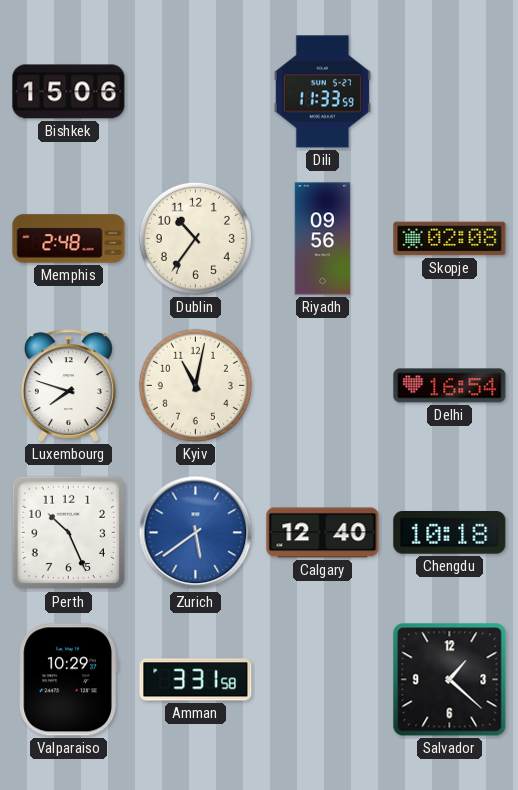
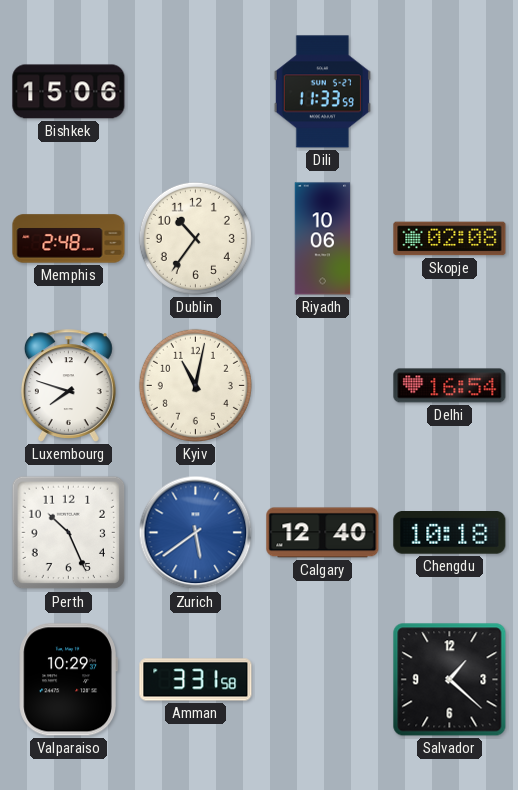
Riyadh: 09:56 -> 10:06 (323, 239)
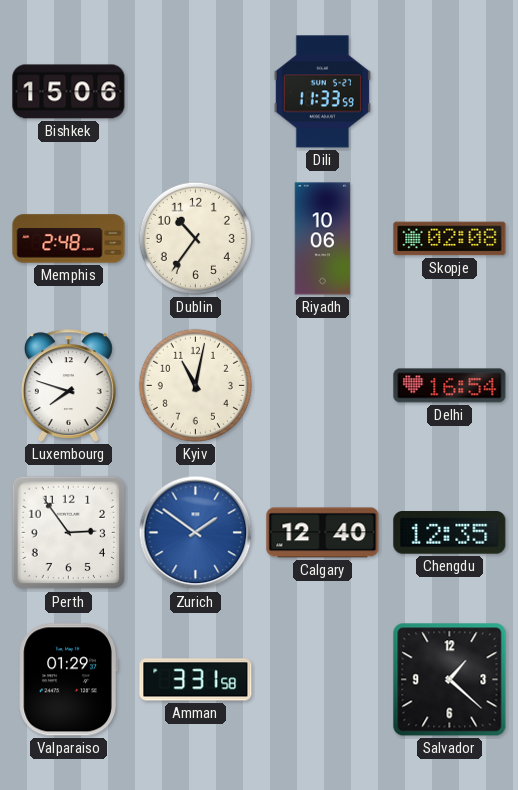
Perth: 10:26 -> 2:54 (69, 533)
Zurich: 5:39 -> 1:51 (196, 533)
Chengdu: 10:18 -> 12:35 (450, 533)
Valparaiso: 10:29 -> 01:29 (68, 680)
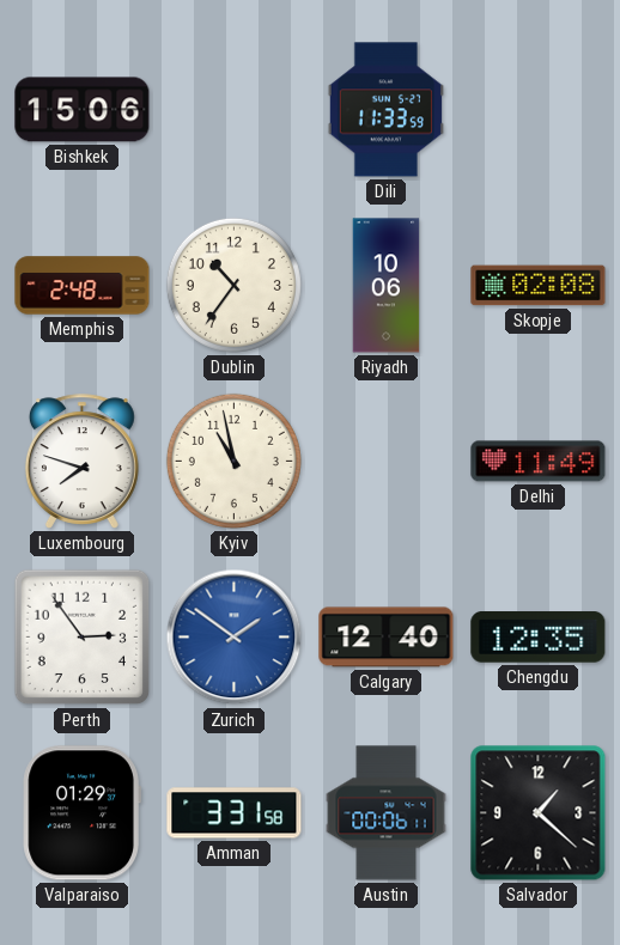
Kyiv: 11:02 -> 10:58 (233, 461)
Delhi: 16:54 -> 11:49 (539, 462)
Austin: none -> 00:06 (387, 813)
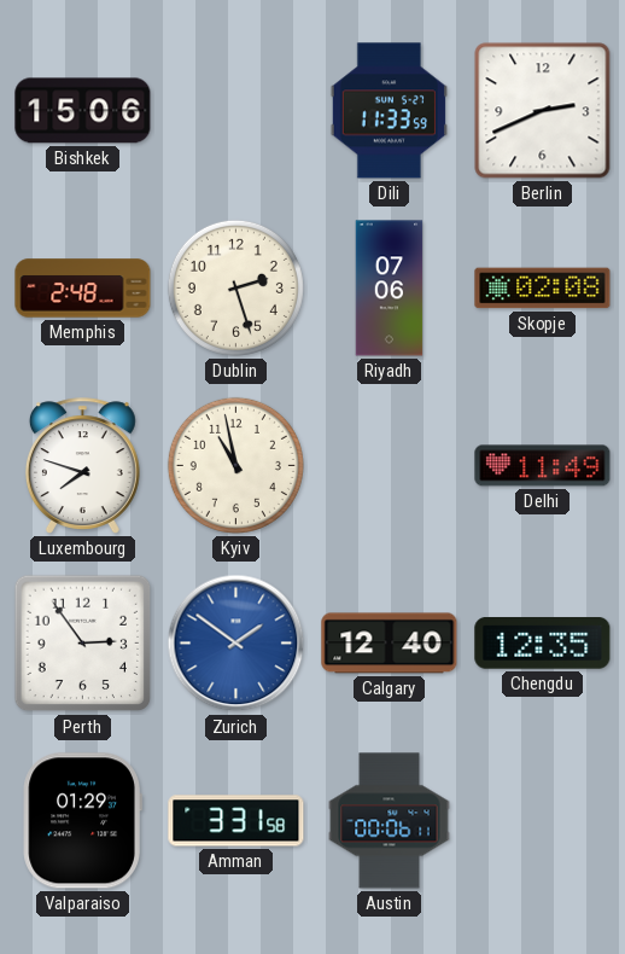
Berlin: none -> 2:41 (543, 111)
Dublin: 10:36 -> 2:27 (235, 287)
Riyadh: 10:06 -> 07:06 (390, 289)
Salvador: 1:22 -> none (539, 813)
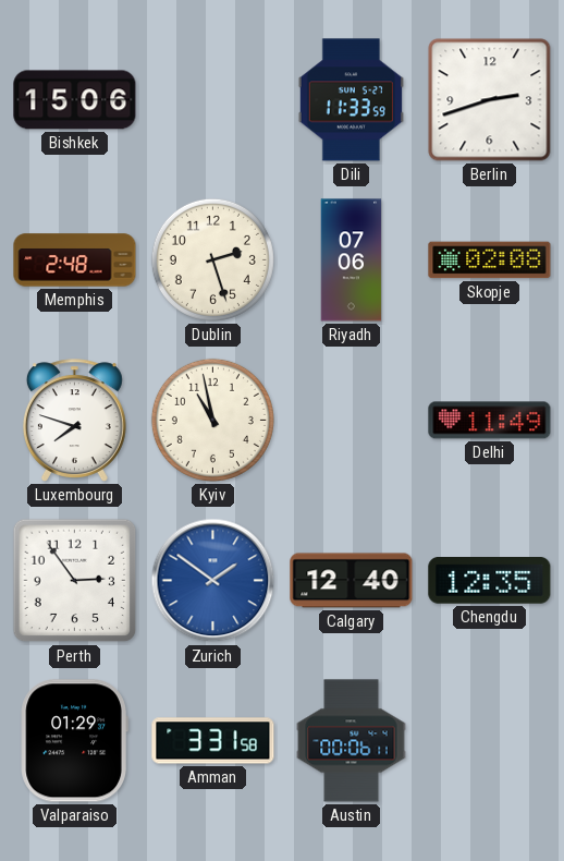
Berlin: 2:41 -> 2:42 (490, 100)
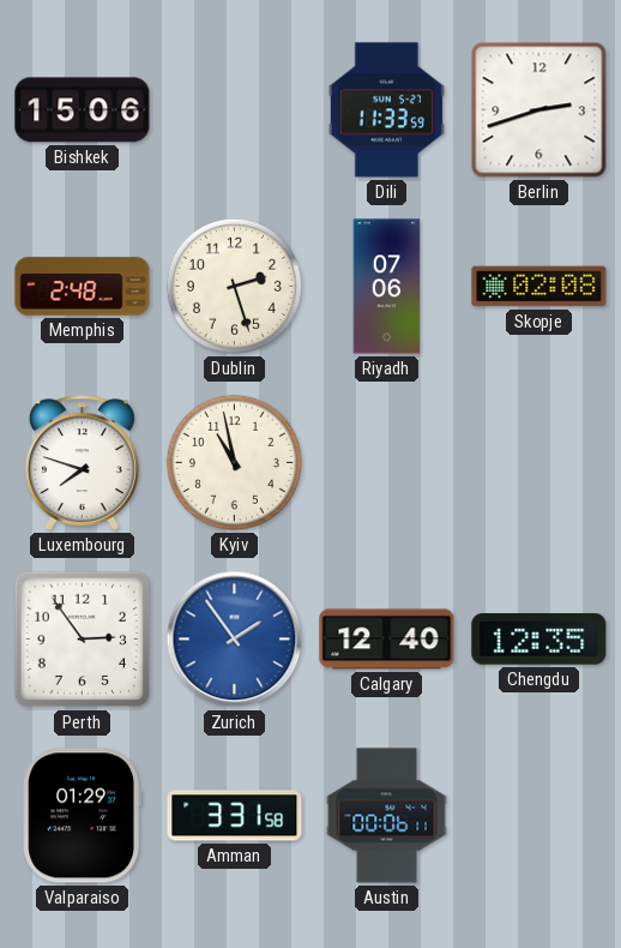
Delhi: 11:49 -> none (490, 421)
Zurich: 1:51 -> 1:54 (235, 640)
